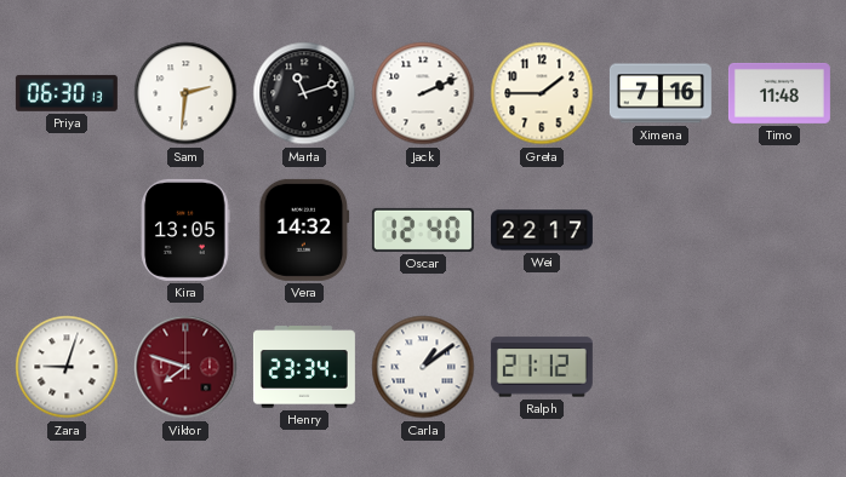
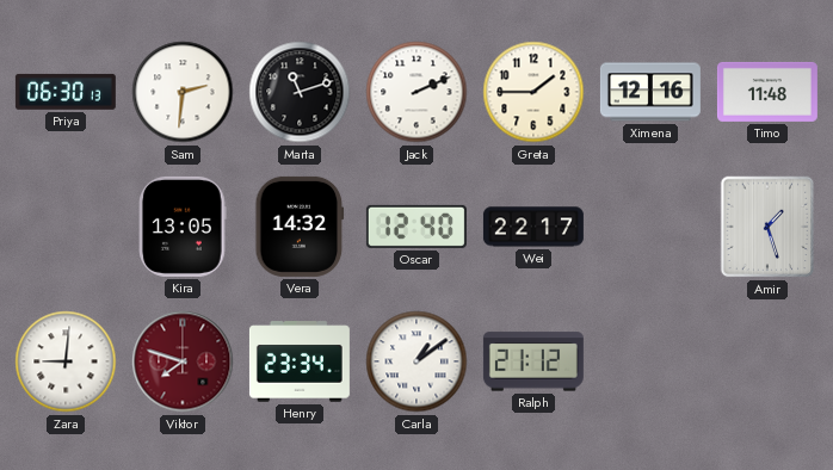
Ximena: 7:16 -> 12:16 (650, 92)
Amir: none -> 1:27 (767, 227)
Zara: 9:03 -> 9:01 (66, 361)
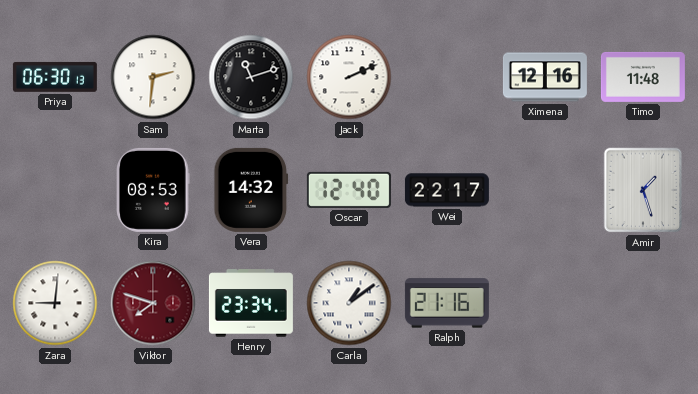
Greta: 1:45 -> none (533, 92)
Kira: 13:05 -> 08:53 (153, 190)
Ralph: 21:12 -> 21:16 (447, 303)
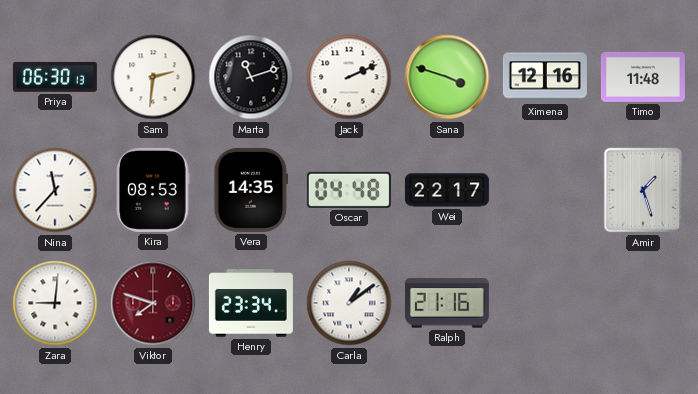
Sana: none -> 3:48 (447, 77)
Nina: none -> 11:37 (55, 190)
Vera: 14:32 -> 14:35 (251, 190)
Oscar: 12:40 -> 04:48 (349, 190)
